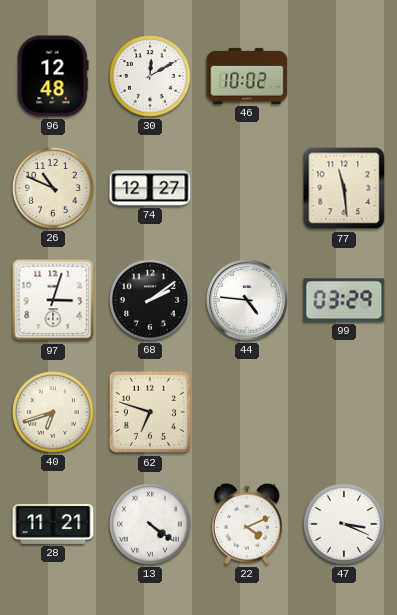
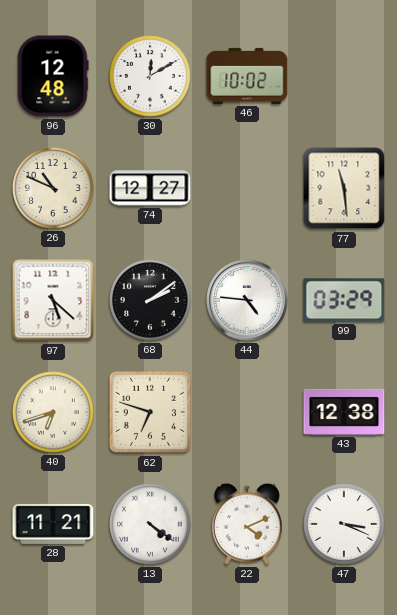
97: 3:03 -> 5:22 (53, 300)
43: none -> 12:38 (344, 412)
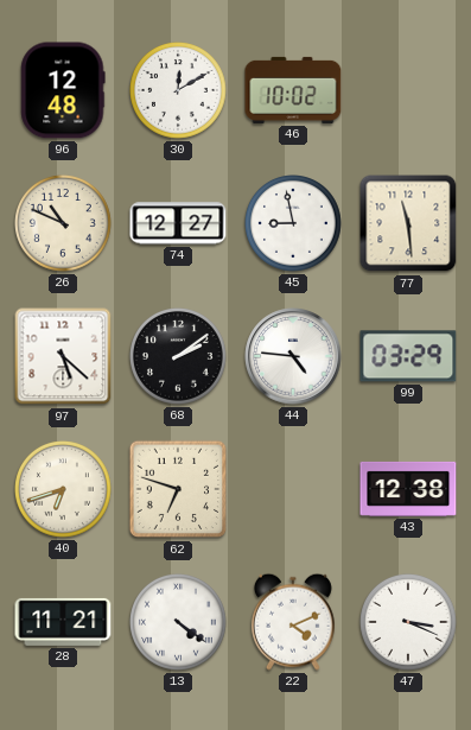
45: none -> 8:58 (294, 224)
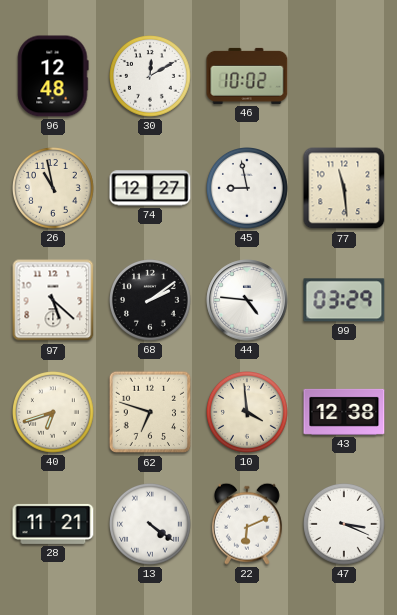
26: 10:49 -> 10:58 (54, 189)
10: none -> 3:59 (248, 413)
22: 4:11 -> 6:11 (247, 524)
